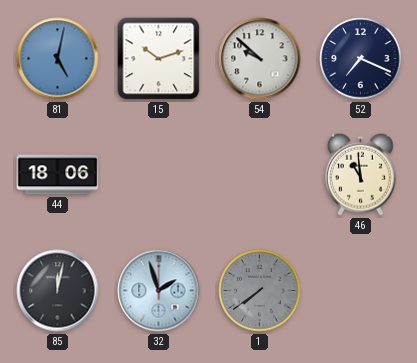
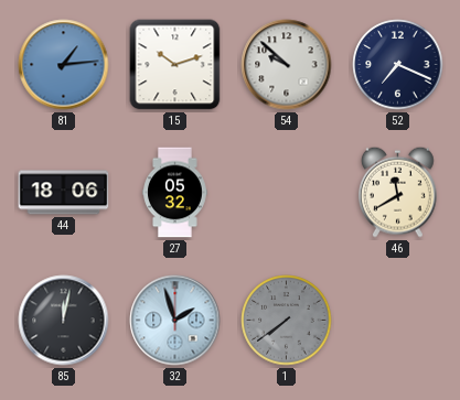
81: 5:02 -> 1:14 (64, 65)
27: none -> 05:32 (175, 193)
46: 10:59 -> 11:40 (398, 192)
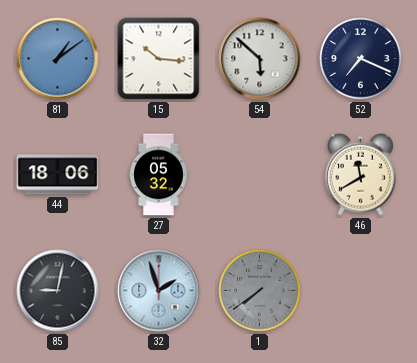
81: 1:14 -> 1:09 (58, 59)
15: 10:12 -> 10:16 (159, 59)
54: 9:52 -> 5:52 (260, 59)
85: 12:02 -> 9:02 (58, 291)
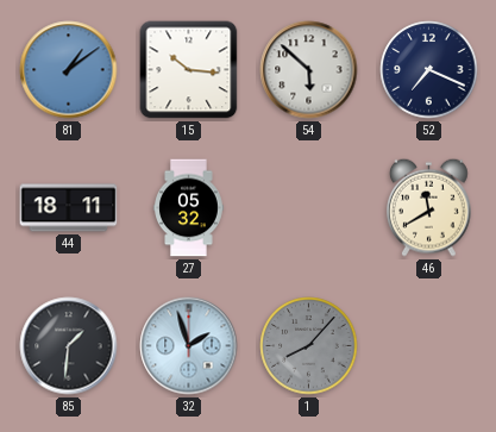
44: 18:06 -> 18:11 (69, 208)
85: 9:02 -> 1:31 (69, 346)
1: 7:39 -> 8:07 (309, 346)
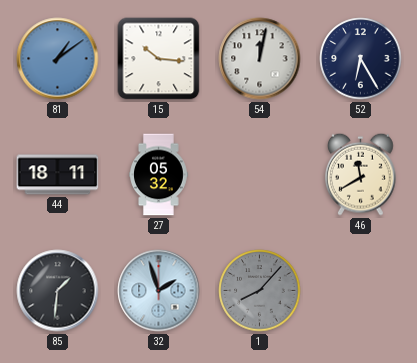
54: 5:52 -> 12:02 (260, 59)
52: 7:19 -> 6:25 (361, 59)
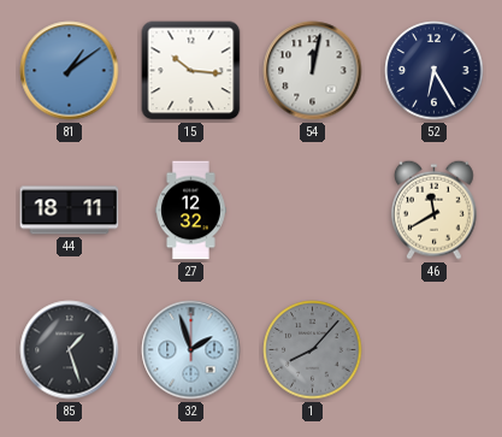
27: 05:32 -> 12:32 (191, 211)
85: 1:31 -> 1:27 (70, 350)
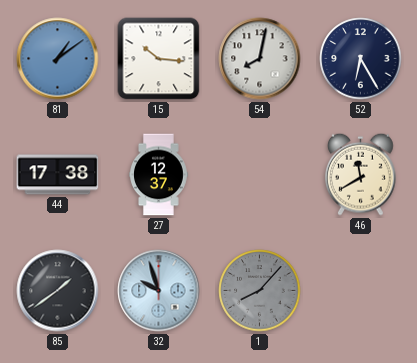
54: 12:02 -> 8:02 (260, 59)
44: 18:11 -> 17:38 (58, 175)
27: 12:32 -> 12:37 (159, 175)
85: 1:27 -> 1:39 (58, 291)
32: 1:57 -> 9:57 (159, 291)
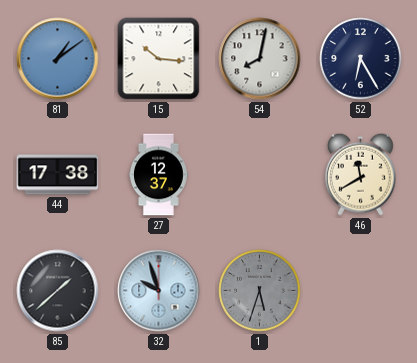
85: 1:39 -> 1:38 (58, 291)
1: 8:07 -> 5:33 (260, 291)
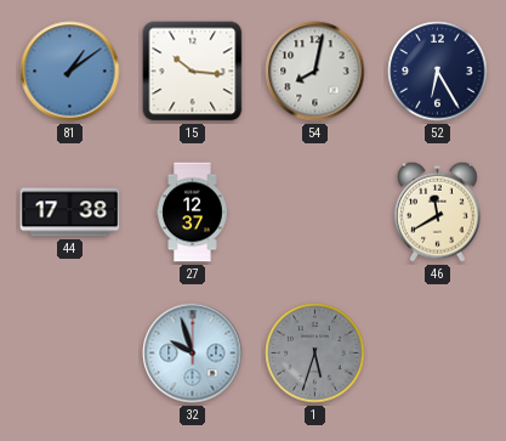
85: 1:38 -> none (58, 291)
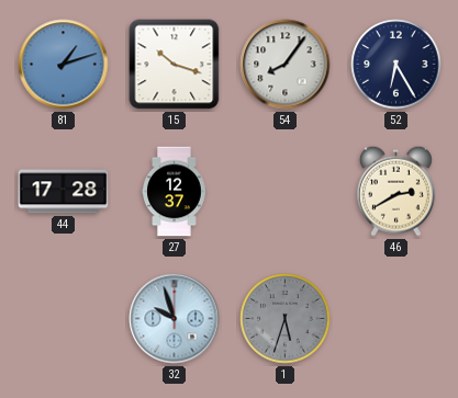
81: 1:09 -> 1:12 (64, 65)
15: 10:16 -> 10:18 (175, 65)
54: 8:02 -> 8:06 (286, 65)
44: 17:38 -> 17:28 (64, 192)
46: 11:40 -> 2:40 (396, 191)
